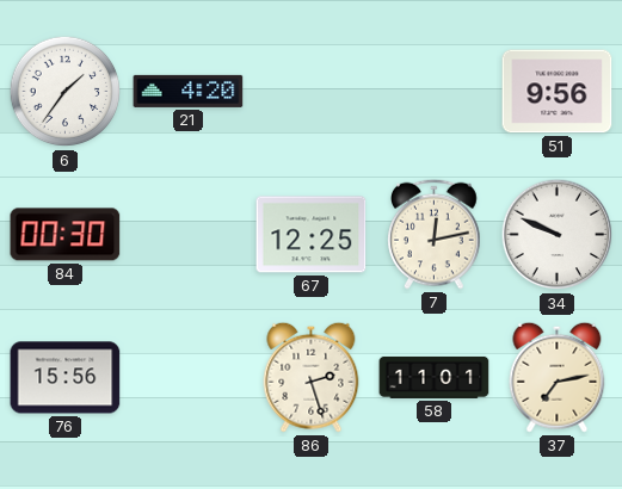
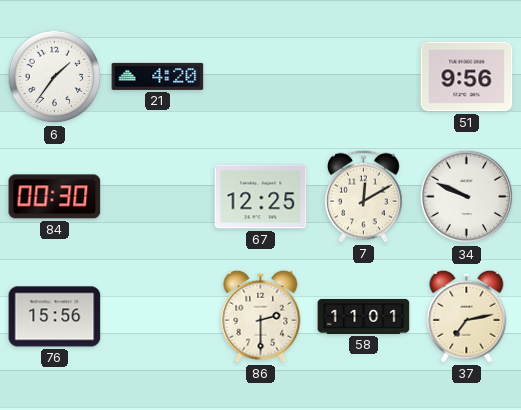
7: 12:13 -> 12:10 (364, 196)
86: 2:27 -> 2:30 (261, 316)
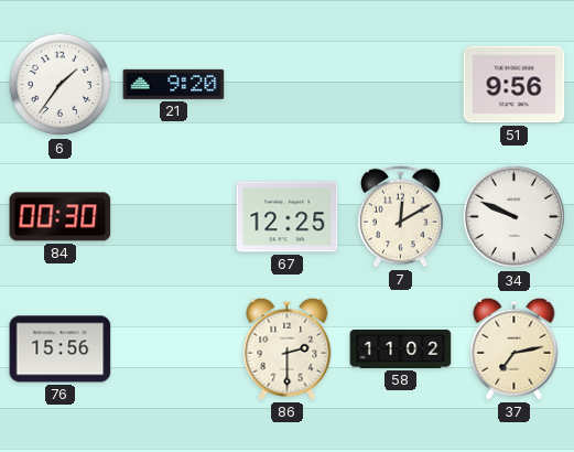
21: 4:20 -> 9:20 (174, 84)
58: 11:01 -> 11:02 (401, 348)
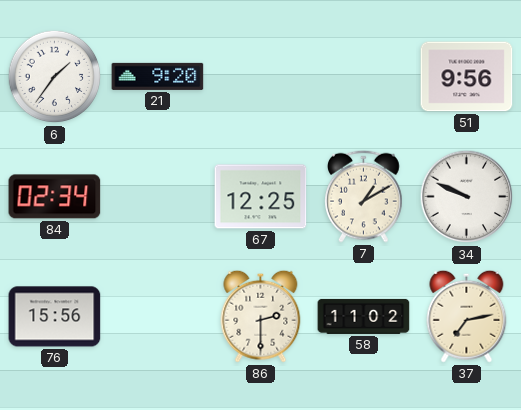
84: 00:30 -> 02:34 (55, 197)
7: 12:10 -> 1:10 (364, 196)
